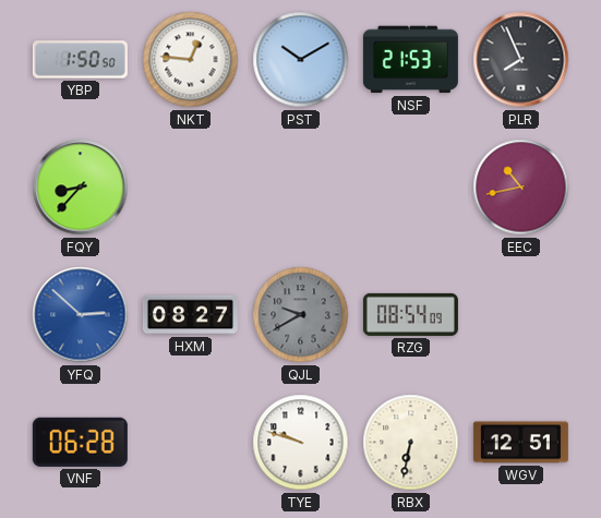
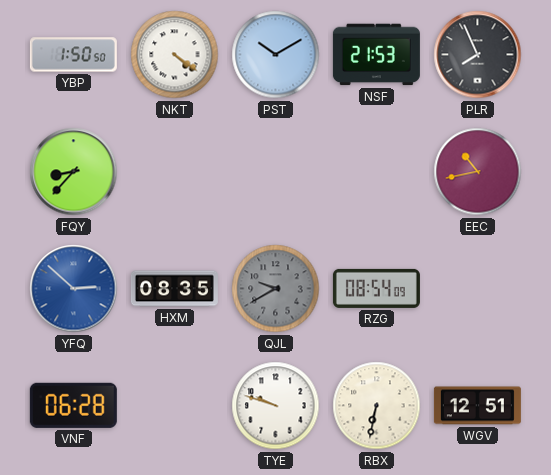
NKT: 12:46 -> 4:21 (175, 55)
HXM: 08:27 -> 08:35 (174, 289)
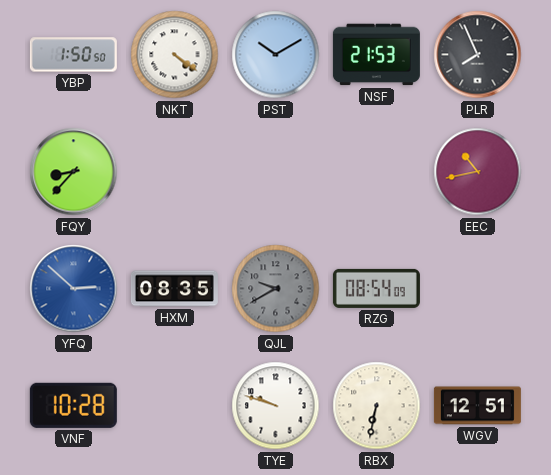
VNF: 06:28 -> 10:28 (73, 405)
